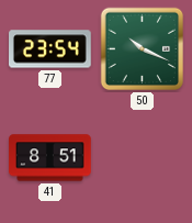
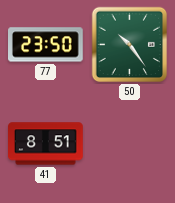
77: 23:54 -> 23:50 (46, 45)
50: 10:19 -> 10:24 (130, 45)
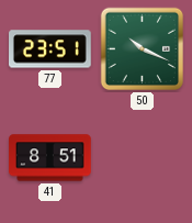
77: 23:50 -> 23:51 (50, 49)
50: 10:24 -> 10:19 (143, 49)
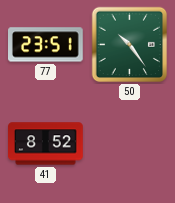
50: 10:19 -> 10:24 (130, 45)
41: 8:51 -> 8:52 (46, 144)
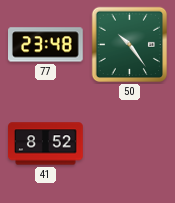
77: 23:51 -> 23:48 (46, 45)
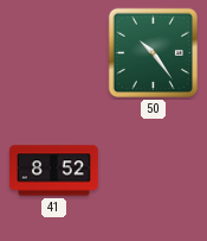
77: 23:48 -> none (46, 45)
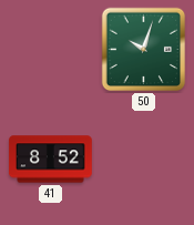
50: 10:24 -> 10:03 (144, 50)
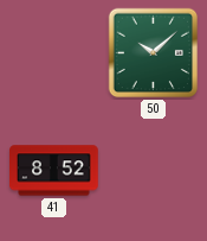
50: 10:03 -> 10:08 (154, 53)
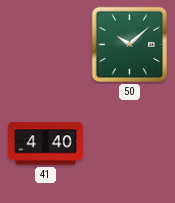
41: 8:52 -> 4:40 (46, 144)
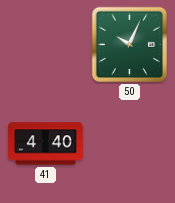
50: 10:08 -> 10:04 (130, 45)
